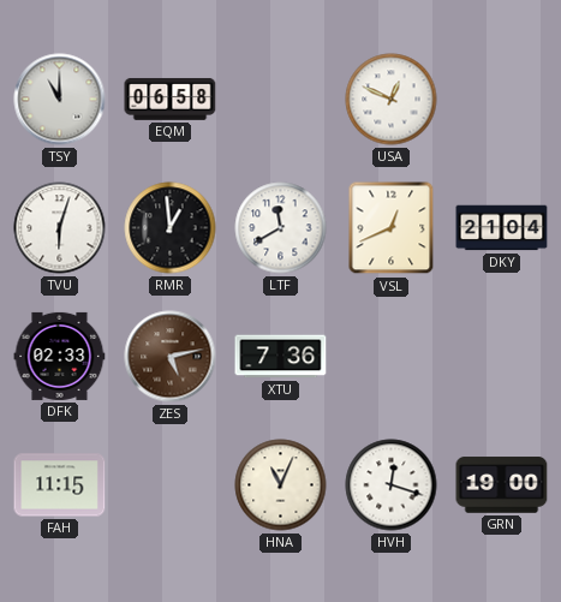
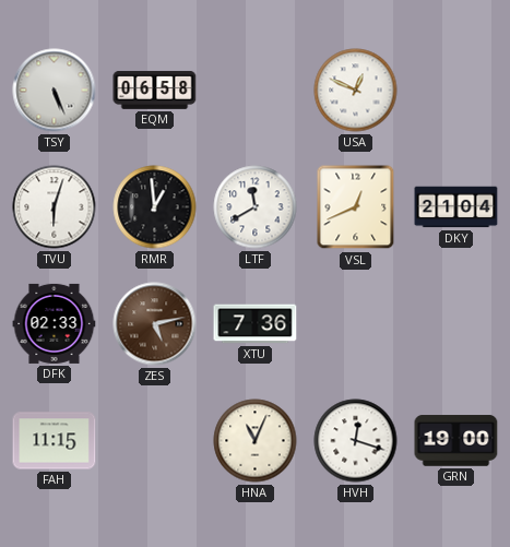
TSY: 11:00 -> 5:26 (55, 91)
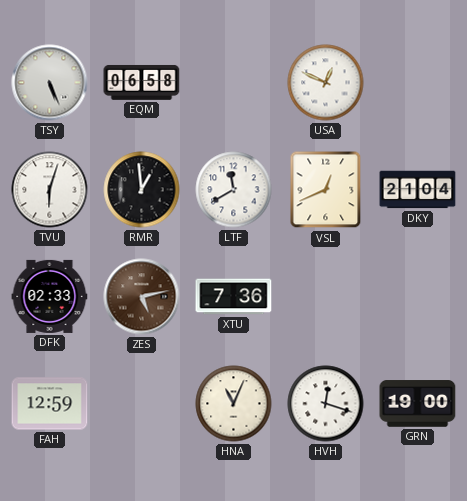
FAH: 11:15 -> 12:59 (50, 404)
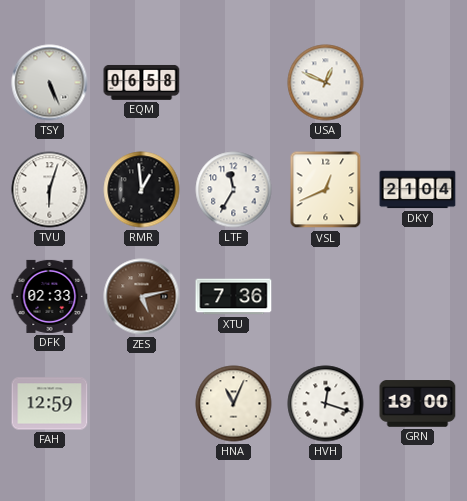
LTF: 11:40 -> 11:35 (234, 190)
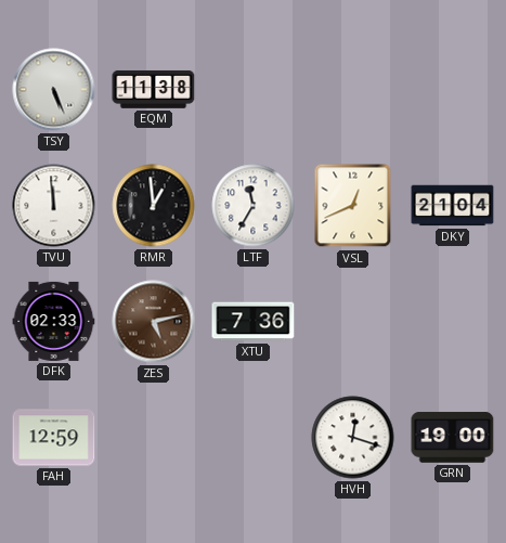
EQM: 06:58 -> 11:38 (154, 90)
USA: 12:49 -> none (326, 83)
TVU: 6:03 -> 11:59 (54, 206)
HNA: 11:04 -> none (234, 404)
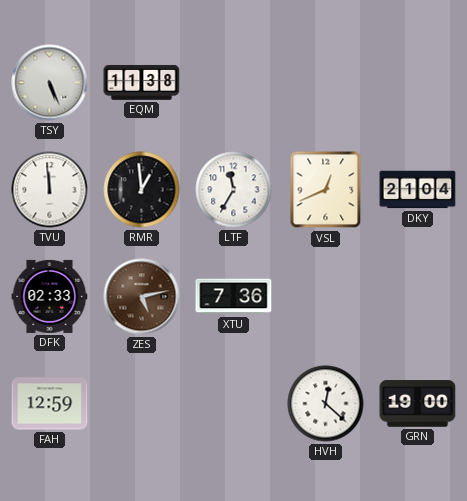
HVH: 12:18 -> 12:22 (326, 404)
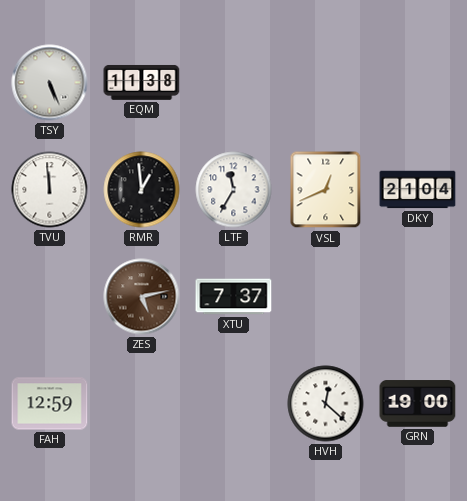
DFK: 02:33 -> none (50, 296)
XTU: 7:36 -> 7:37 (234, 297)
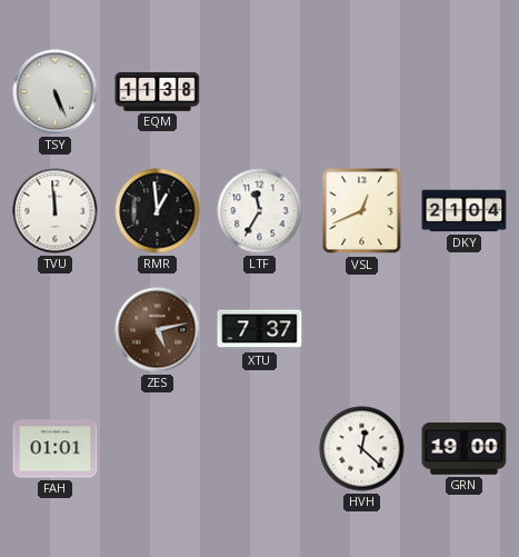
FAH: 12:59 -> 01:01 (56, 449)
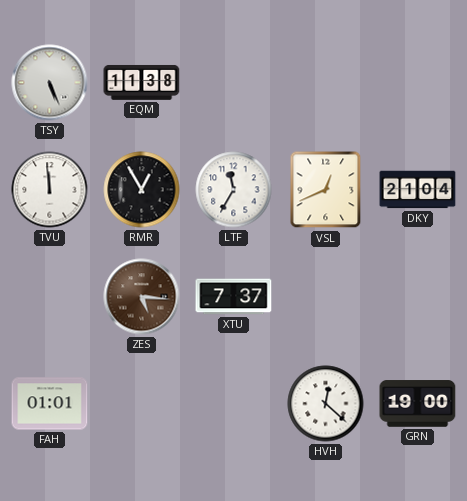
RMR: 12:59 -> 12:55 (142, 190)
ZES: 5:13 -> 5:16 (142, 297)
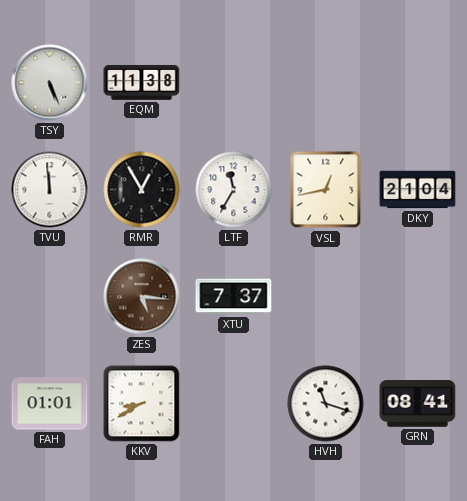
VSL: 12:41 -> 12:43 (326, 190)
KKV: none -> 8:40 (142, 404)
HVH: 12:22 -> 11:18 (326, 404)
GRN: 19:00 -> 08:41 (418, 404)
